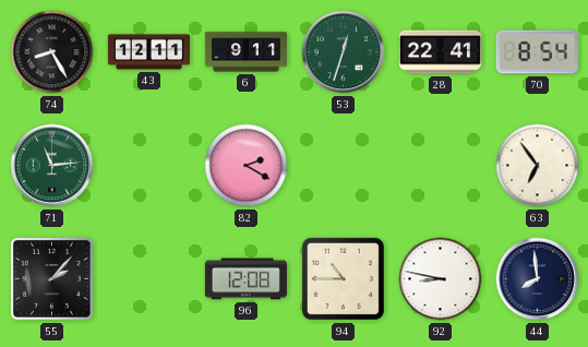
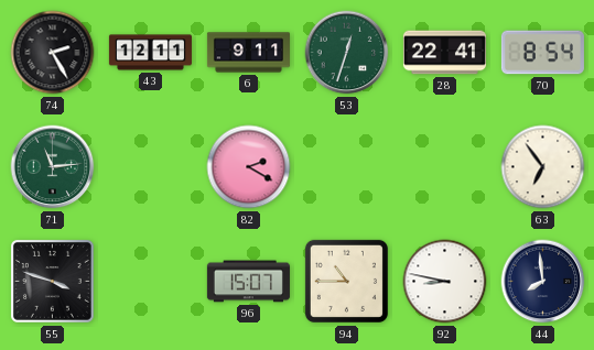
74: 8:25 -> 2:25 (53, 53)
55: 2:07 -> 3:48 (53, 281)
96: 12:08 -> 15:07 (248, 282)
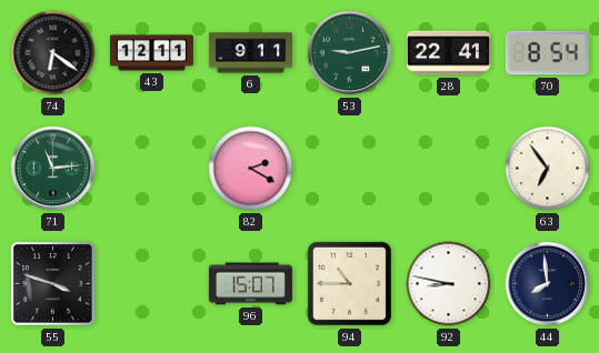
74: 2:25 -> 6:21 (53, 53)
53: 12:33 -> 9:13 (350, 53)
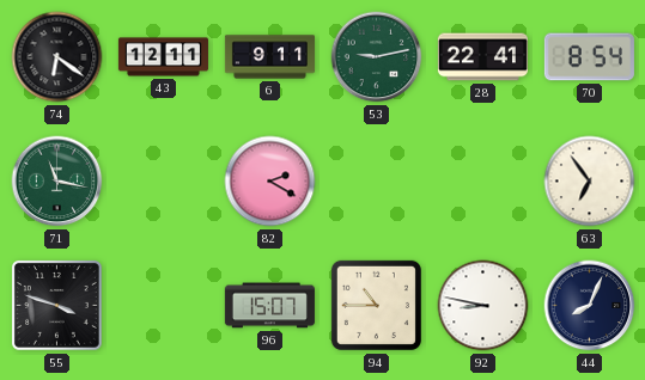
71: 11:14 -> 11:17 (57, 182)
44: 7:59 -> 8:04 (590, 306)
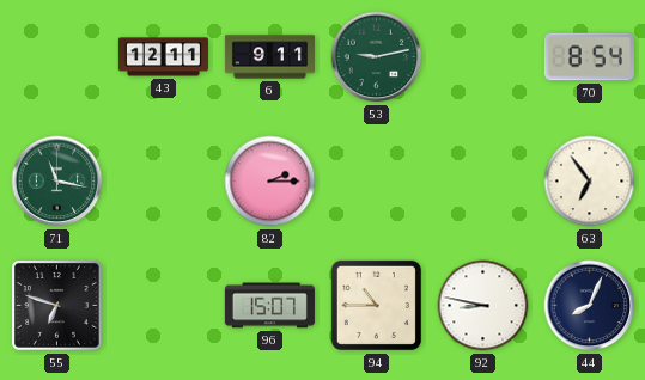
74: 6:21 -> none (57, 57)
28: 22:41 -> none (482, 57)
82: 2:20 -> 2:15 (270, 182)
55: 3:48 -> 6:48 (57, 305)
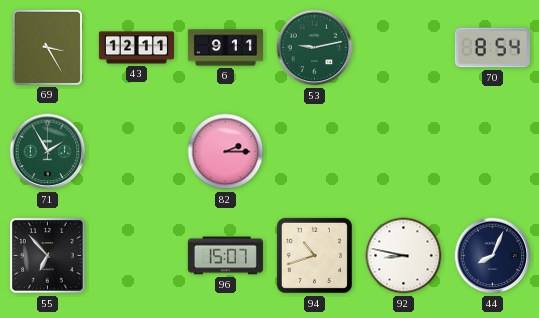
69: none -> 3:25 (47, 47)
71: 11:17 -> 1:55 (48, 152)
63: 6:54 -> none (590, 182)
55: 6:48 -> 6:53 (48, 255)
94: 10:45 -> 10:42 (314, 255)
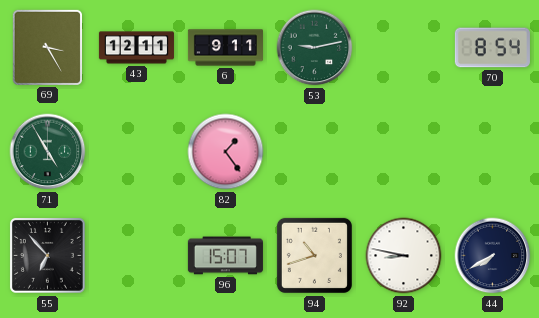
71: 1:55 -> 4:55 (48, 152)
82: 2:15 -> 1:24 (226, 152)
44: 8:04 -> 7:40 (493, 256)
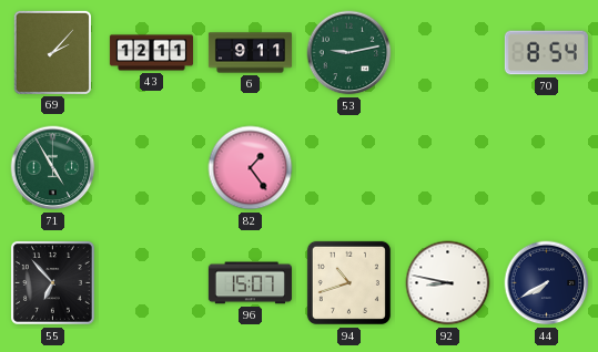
69: 3:25 -> 2:07 (52, 52)
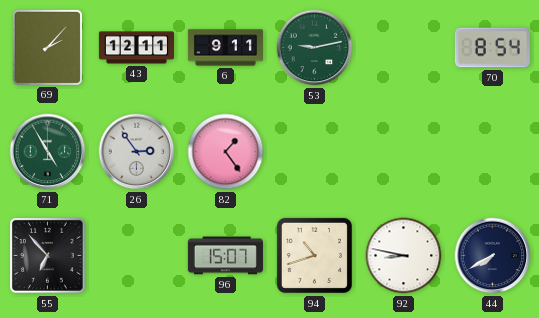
26: none -> 2:54 (137, 152)
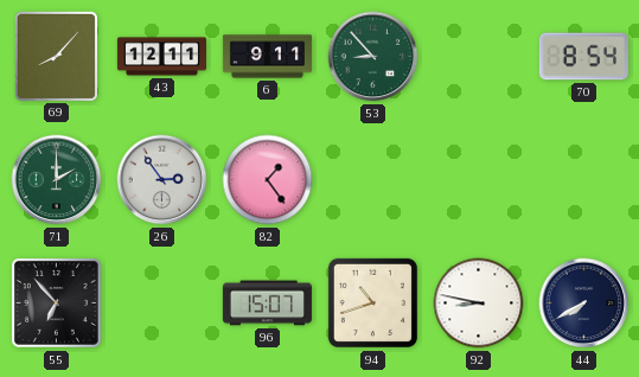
69: 2:07 -> 8:07 (56, 56)
53: 9:13 -> 8:53 (373, 57)
71: 4:55 -> 2:00 (57, 180)
